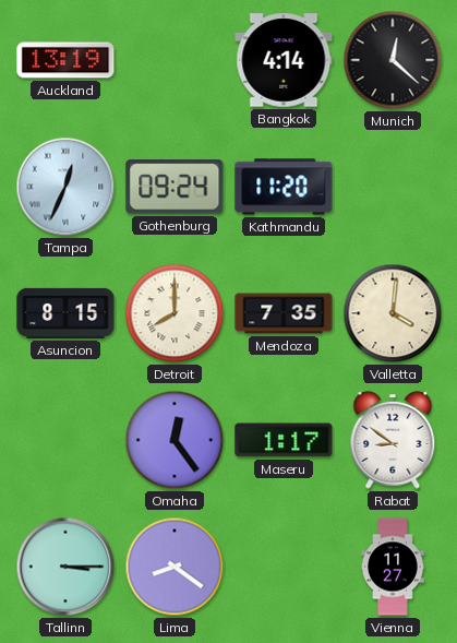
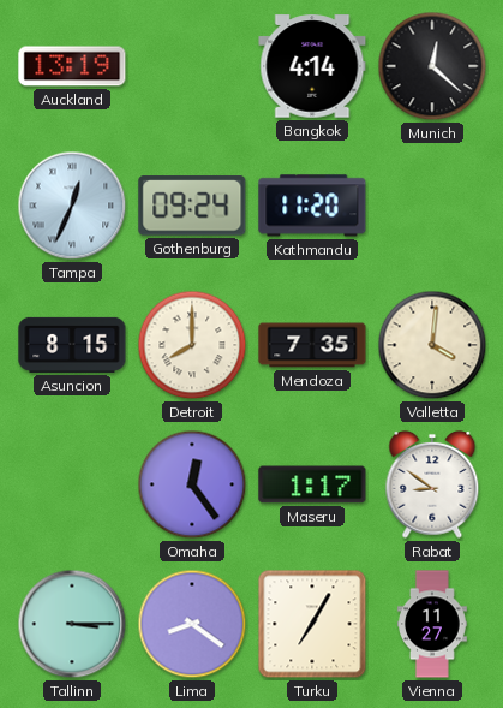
Turku: none -> 7:05 (312, 624)
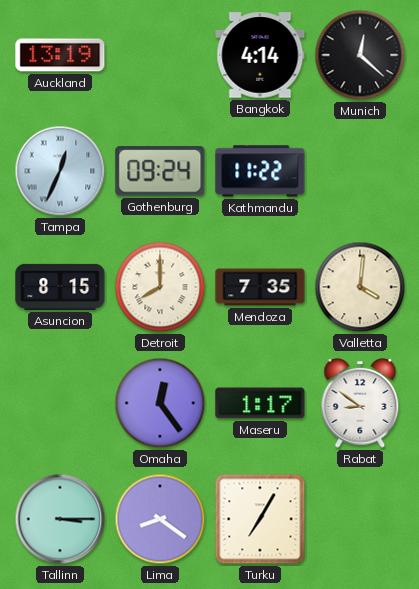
Kathmandu: 11:20 -> 11:22 (260, 171)
Vienna: 11:27 -> none (433, 624)
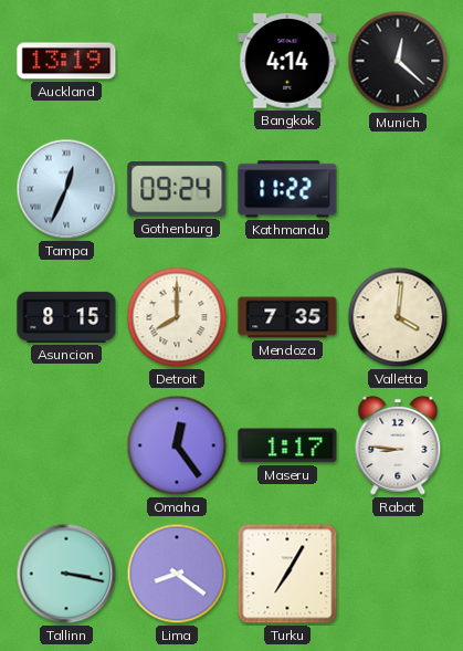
Rabat: 8:51 -> 8:46 (398, 445)
Tallinn: 3:15 -> 3:17 (66, 574)
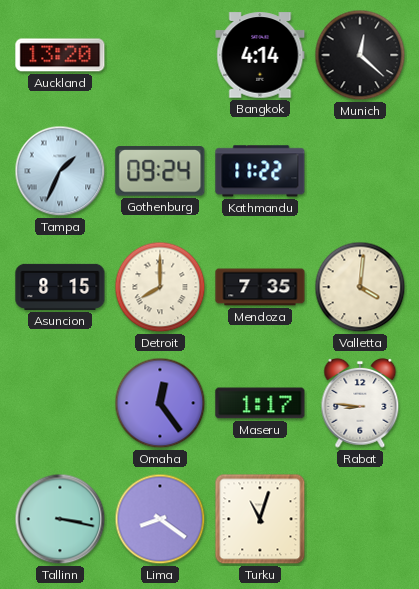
Auckland: 13:19 -> 13:20 (60, 55)
Tampa: 12:34 -> 1:34 (60, 171)
Turku: 7:05 -> 11:03 (260, 519)
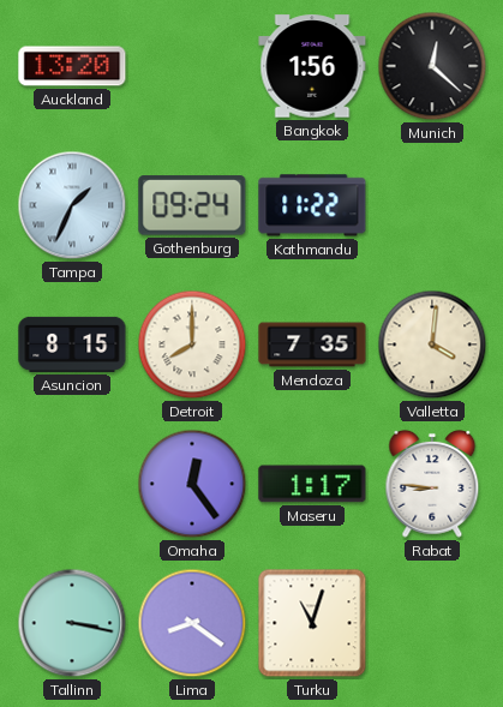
Bangkok: 4:14 -> 1:56 (312, 66)
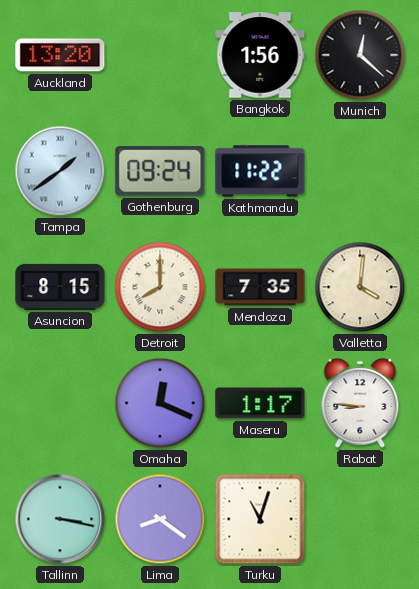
Tampa: 1:34 -> 1:39 (60, 171)
Omaha: 12:24 -> 12:19 (160, 403)
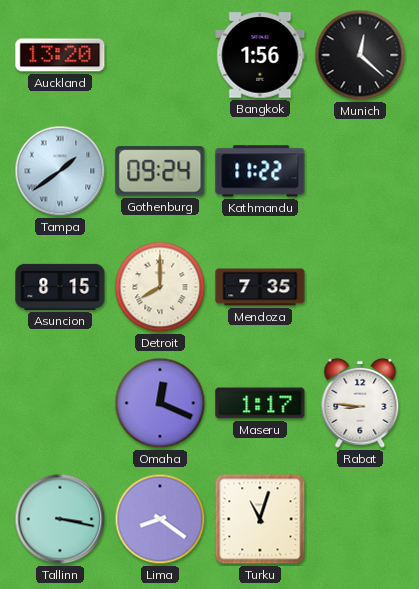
Valletta: 4:01 -> none (360, 287)
